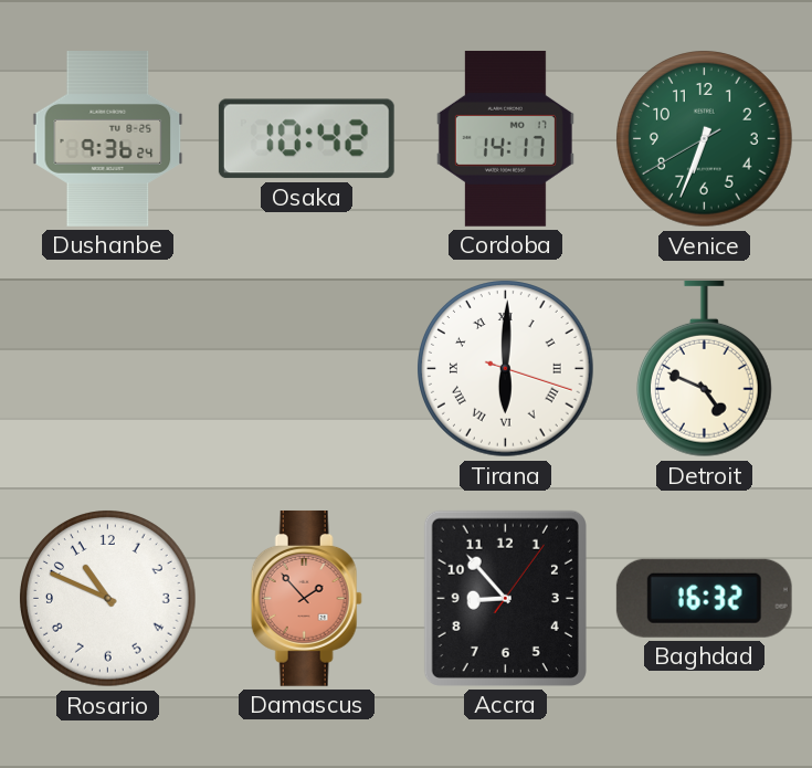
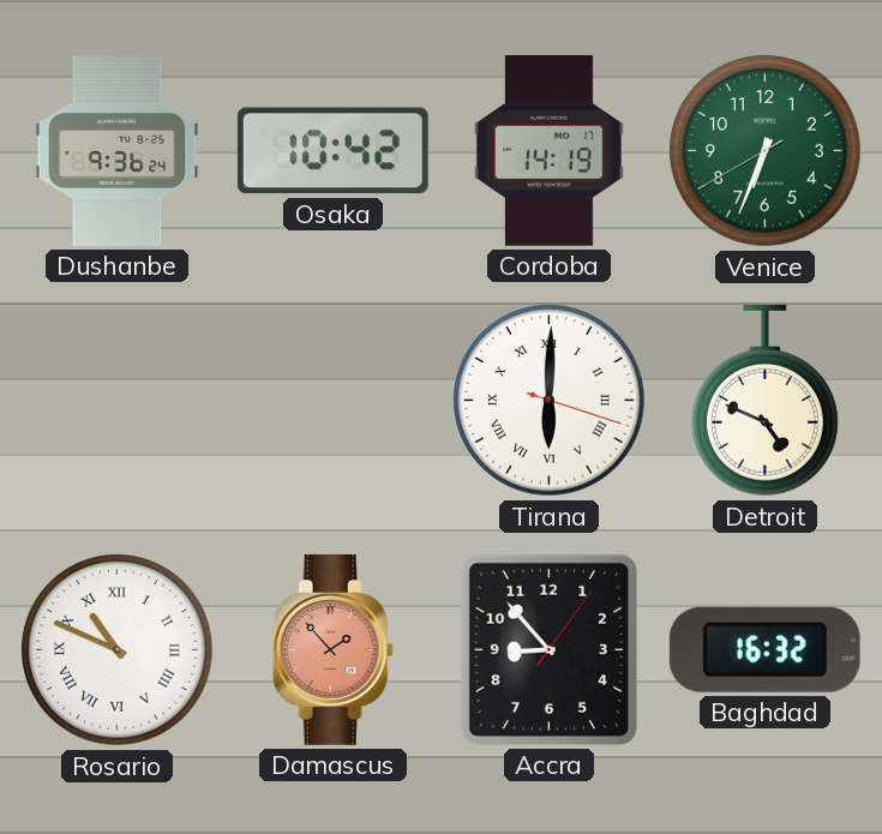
Cordoba: 14:17 -> 14:19 (548, 150)
Rosario numerals: Arabic -> Roman (118, 650)
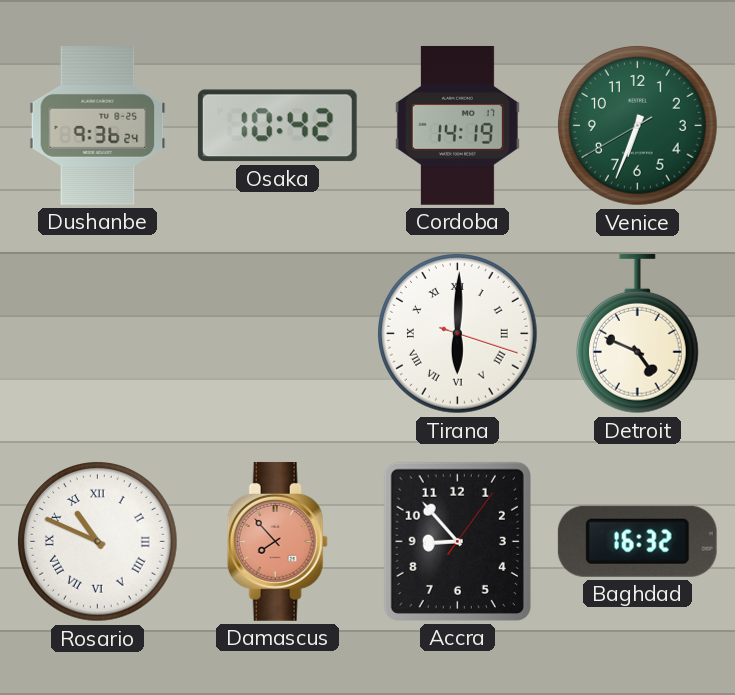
Damascus: 1:53 -> 7:53 (277, 541)
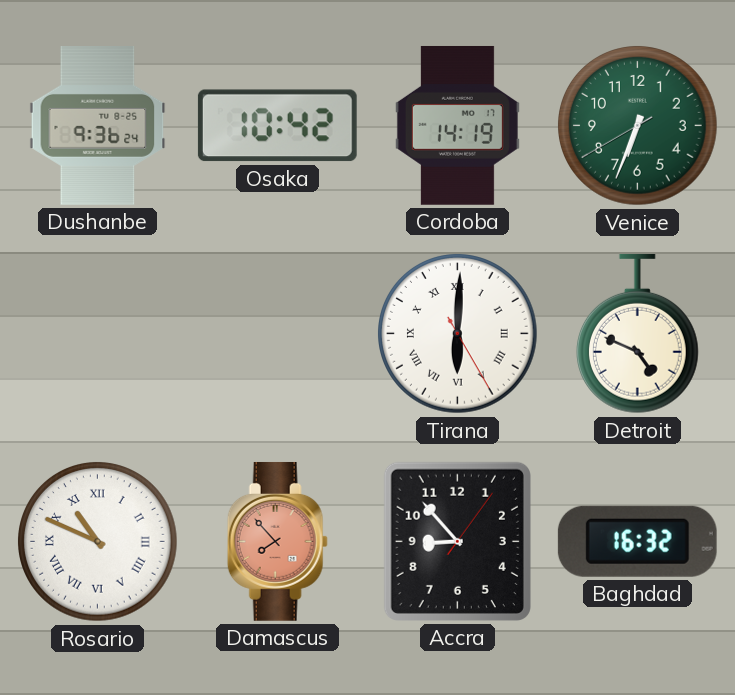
Tirana: 6:00:18 -> 6:00:25 (458, 334)
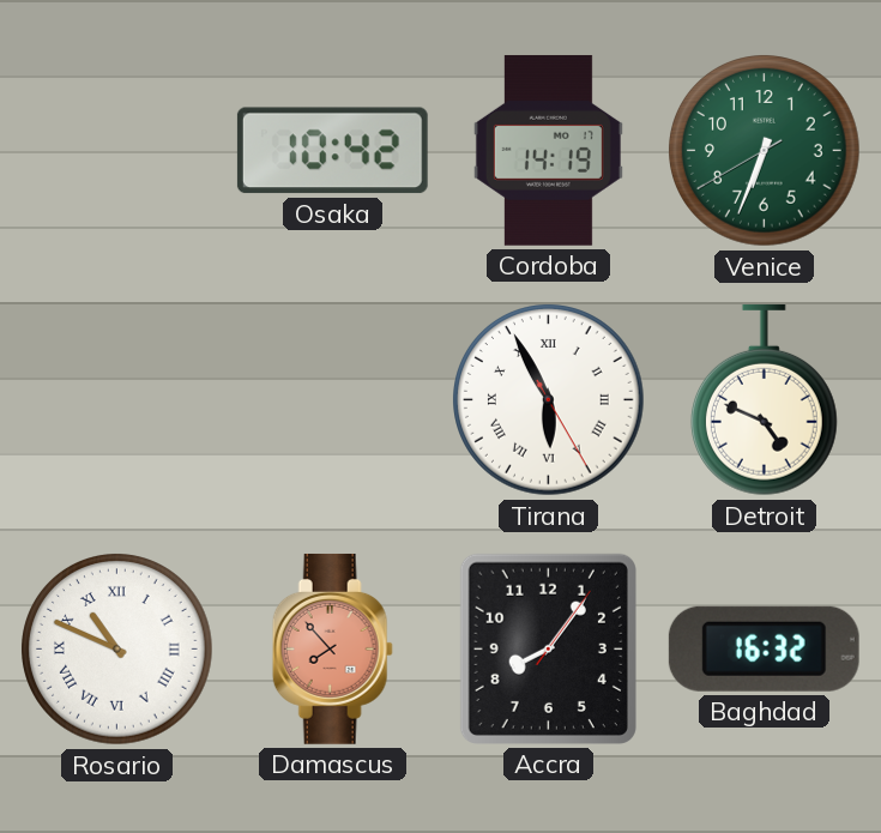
Dushanbe: 9:36 -> none (98, 126)
Tirana: 6:00 -> 5:55 (549, 400)
Accra: 8:53 -> 8:06 (548, 648)
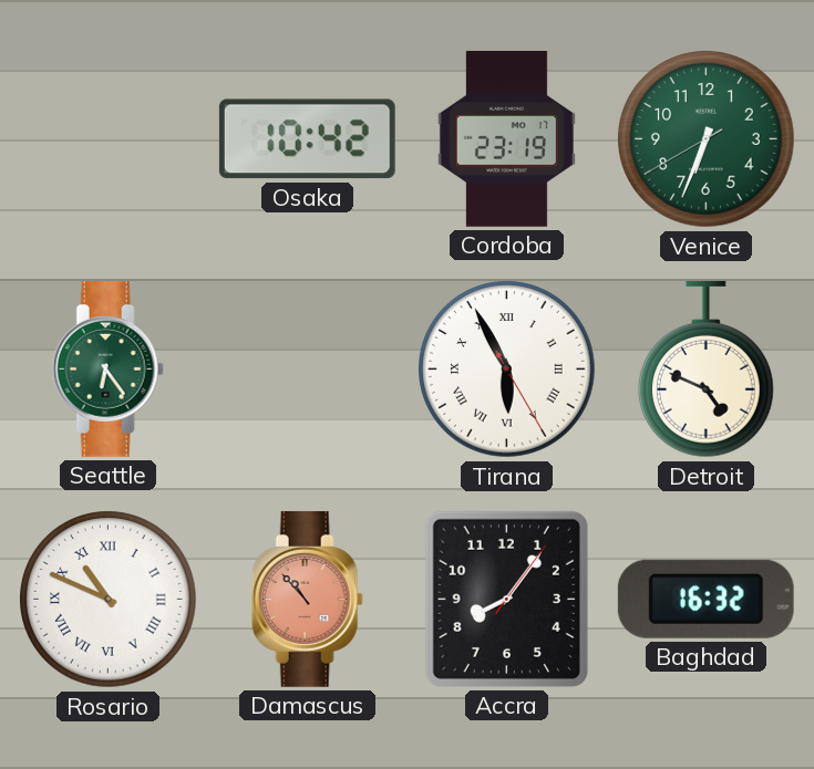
Cordoba: 14:19 -> 23:19 (506, 138)
Seattle: none -> 6:24 (107, 368)
Damascus: 7:53 -> 10:53 (307, 599)
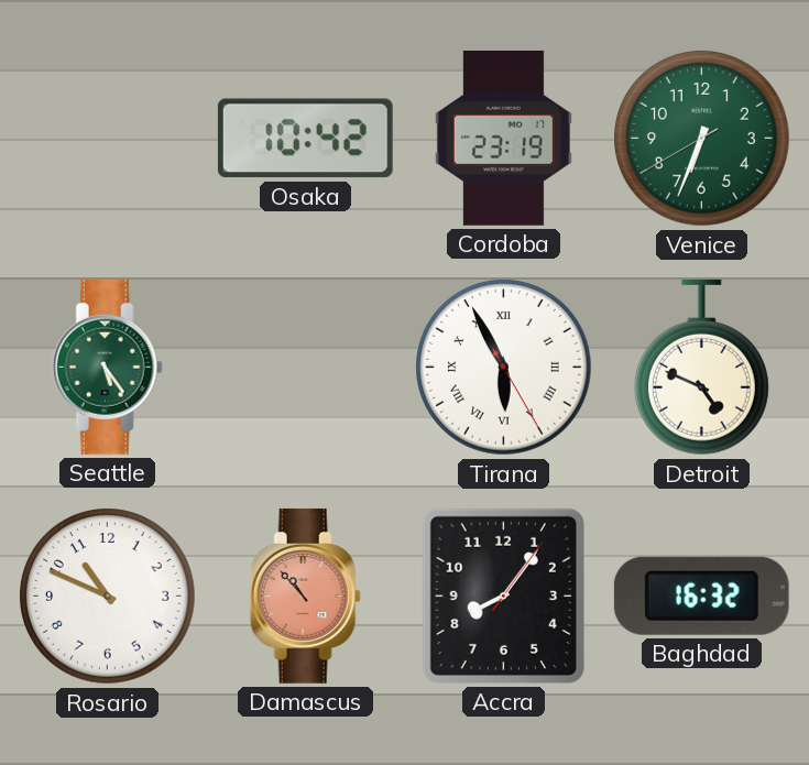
Seattle: 6:24 -> 5:24 (107, 367)
Rosario numerals: Roman -> Arabic (108, 597)
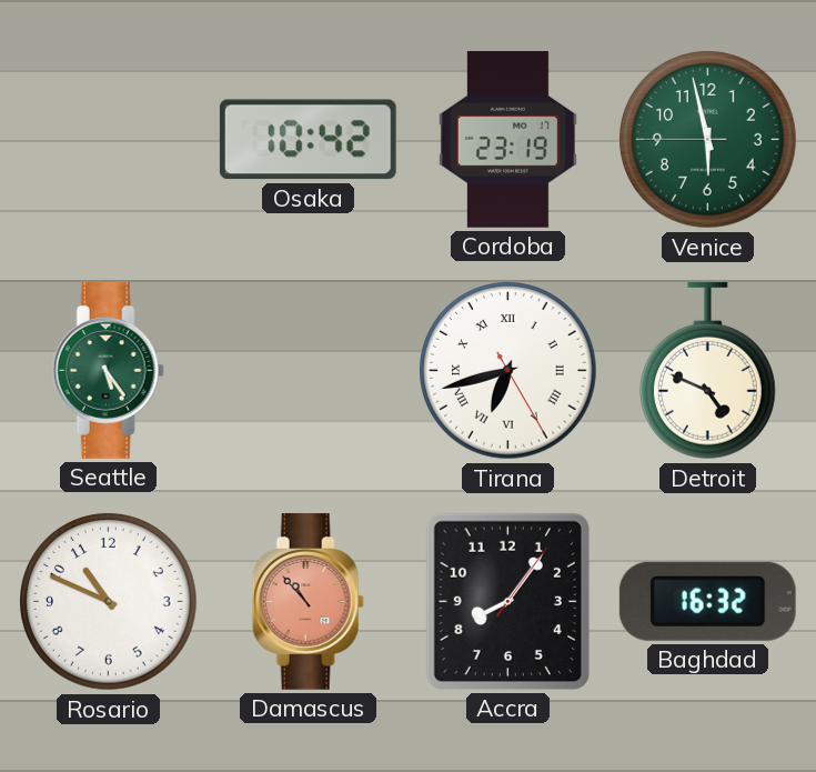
Venice: 6:33 -> 5:57 (708, 140)
Tirana: 5:55 -> 6:42 (508, 371)
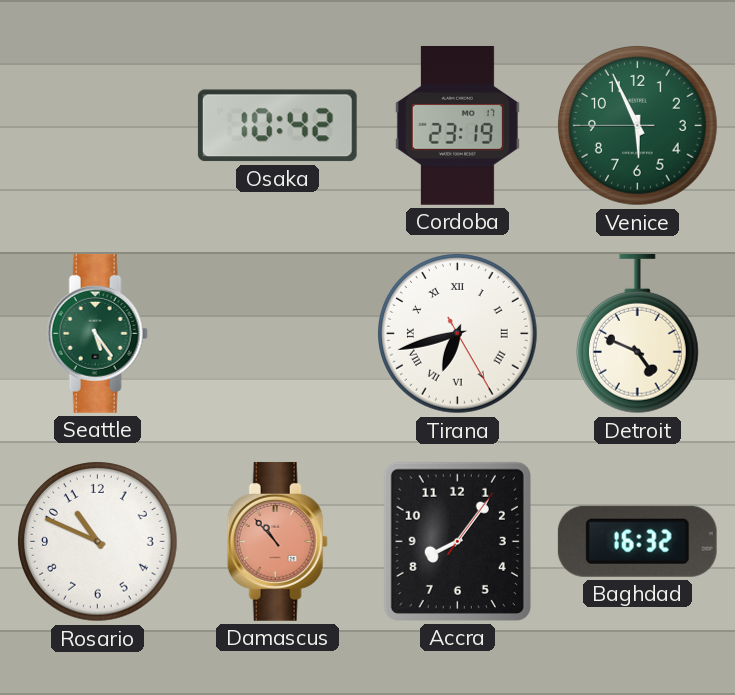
Venice: 5:57 -> 5:55 (638, 126)
